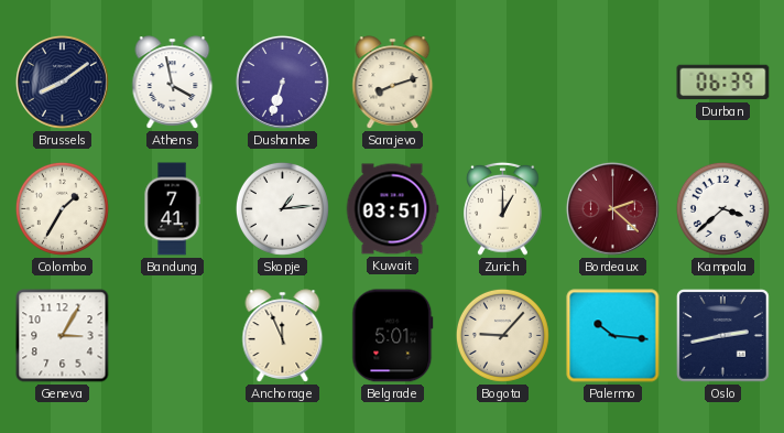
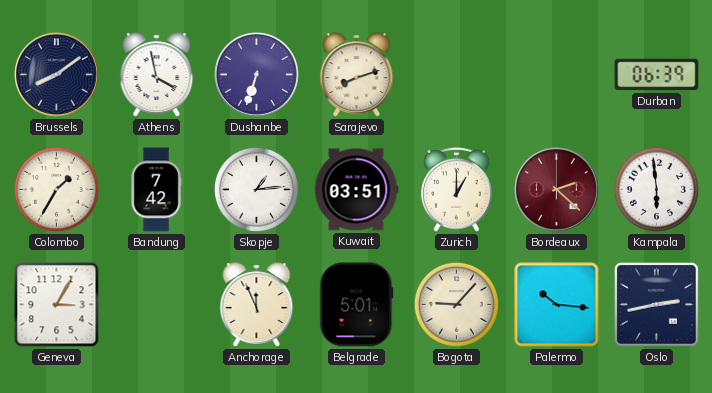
Bandung: 7:41 -> 7:42 (156, 190)
Kampala: 3:38 -> 5:59 (656, 189)
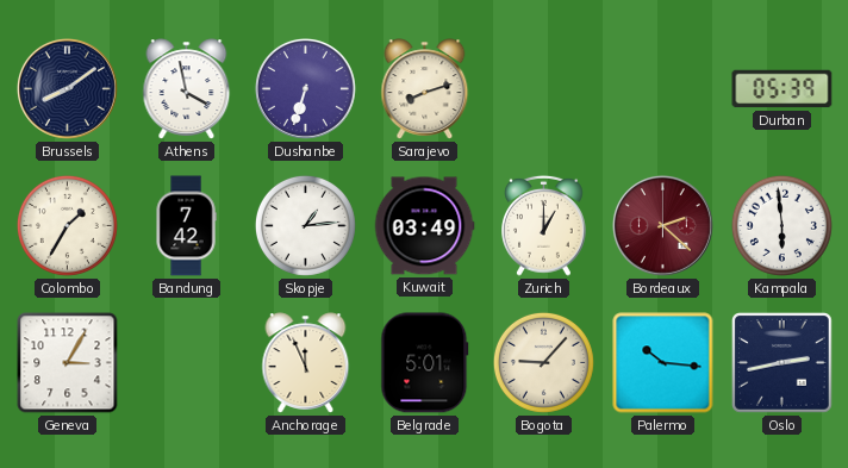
Durban: 06:39 -> 05:39 (782, 89)
Kuwait: 03:51 -> 03:49 (424, 226)
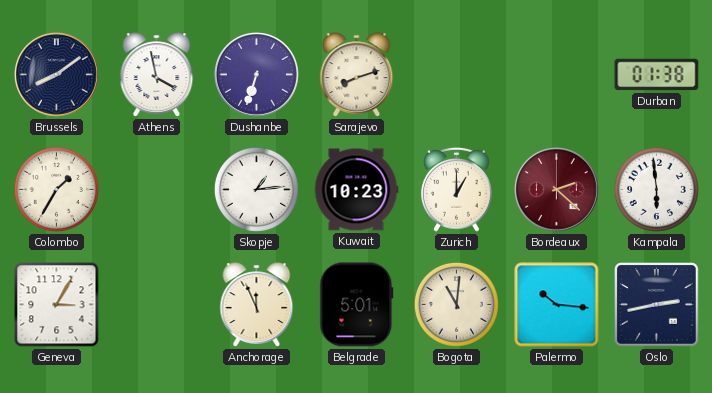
Durban: 05:39 -> 01:38 (657, 75)
Bandung: 7:42 -> none (186, 226)
Kuwait: 03:49 -> 10:23 (356, 190)
Bogota: 9:07 -> 11:01 (456, 304)
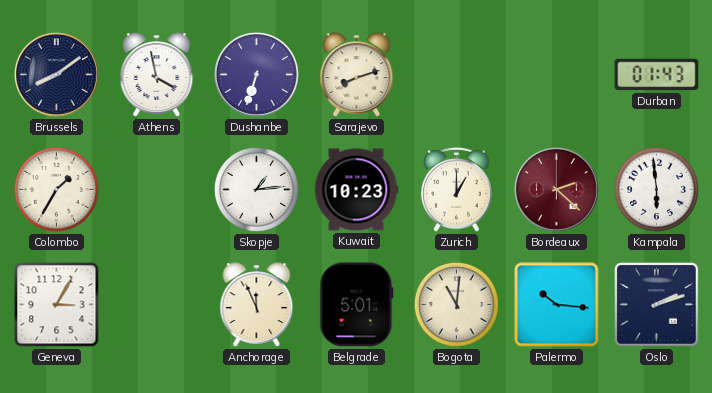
Durban: 01:38 -> 01:43 (657, 75)
Oslo: 2:43 -> 2:12 (657, 305)
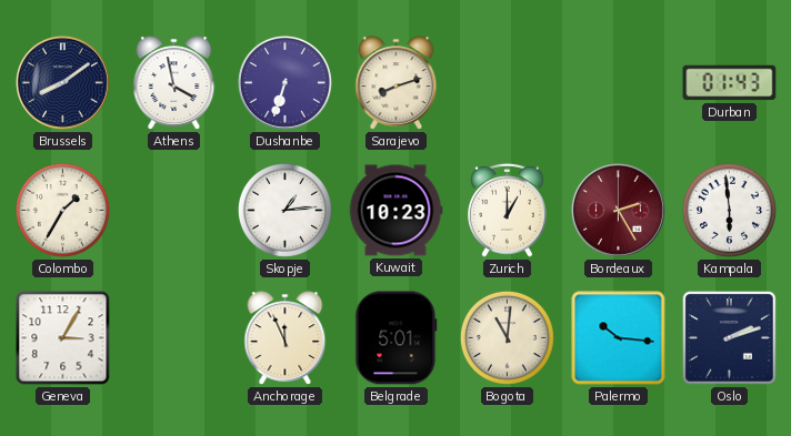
Bordeaux: 2:22 -> 2:25 (618, 210)
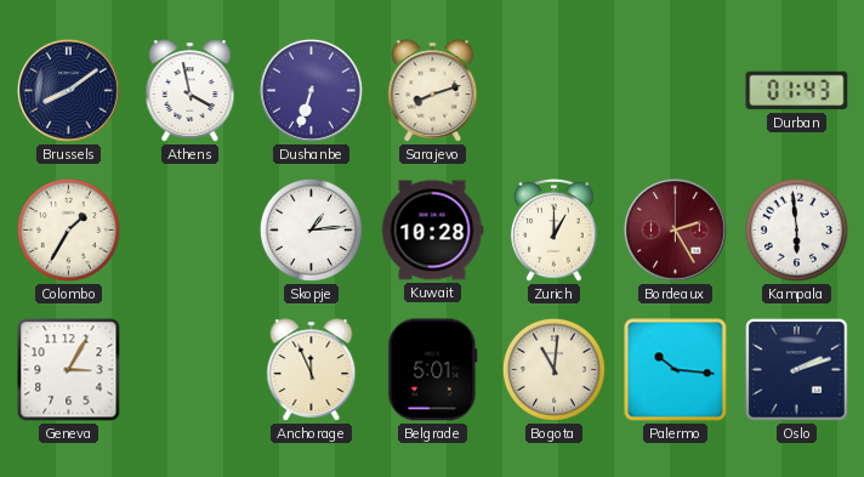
Kuwait: 10:23 -> 10:28 (432, 231)
